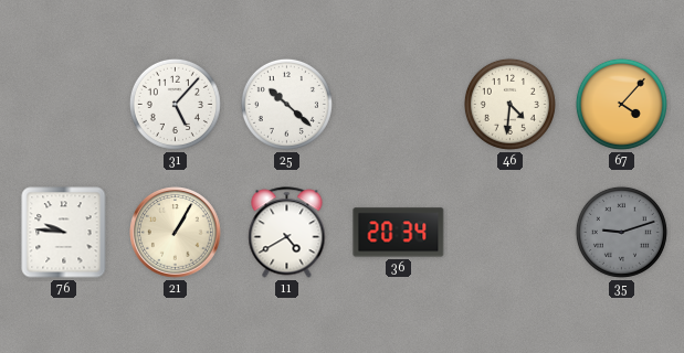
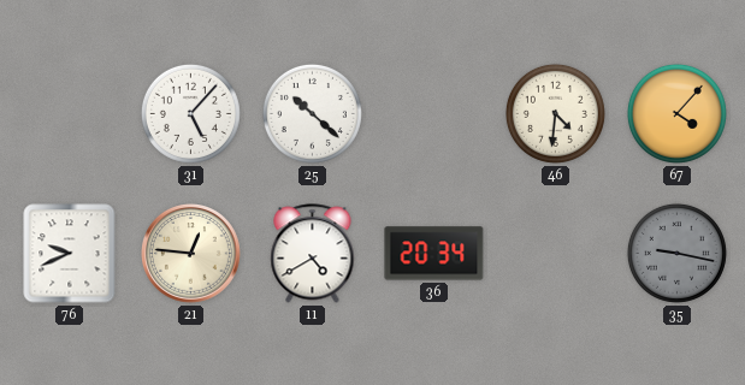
76: 9:46 -> 9:41 (70, 254)
21: 1:05 -> 12:46 (191, 254)
35: 9:12 -> 9:17 (676, 253)
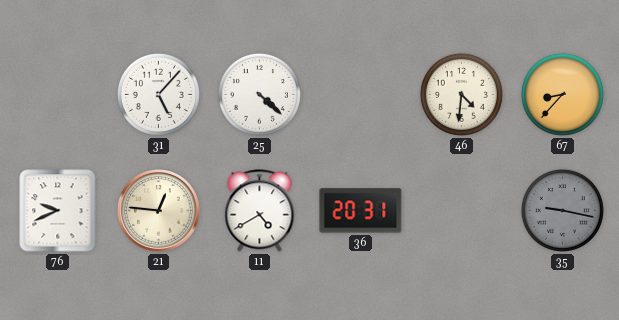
25: 10:22 -> 4:22 (259, 94)
67: 4:07 -> 8:37 (562, 94)
36: 20:34 -> 20:31 (361, 211)
